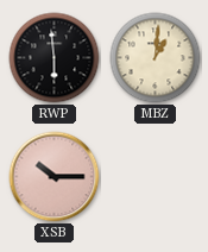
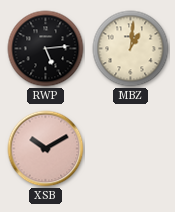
RWP: 5:59 -> 5:14 (46, 49)
XSB: 10:15 -> 10:10 (46, 149)
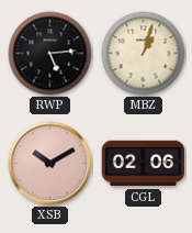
MBZ: 1:01 -> 1:03 (144, 54)
CGL: none -> 02:06 (144, 164)
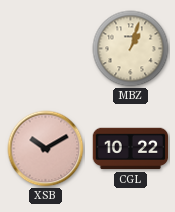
RWP: 5:14 -> none (50, 54)
CGL: 02:06 -> 10:22 (131, 149)
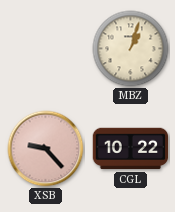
XSB: 10:10 -> 9:23 (46, 149)
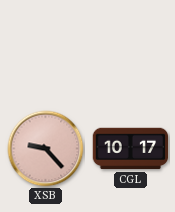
MBZ: 1:03 -> none (131, 49)
CGL: 10:22 -> 10:17 (131, 149)
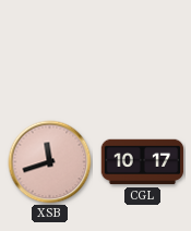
XSB: 9:23 -> 11:42 (50, 162)
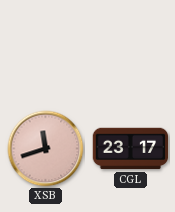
CGL: 10:17 -> 23:17 (131, 149)
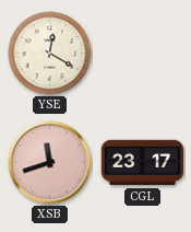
YSE: none -> 12:20 (50, 54)
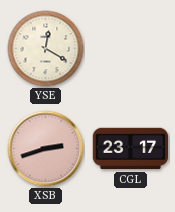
XSB: 11:42 -> 2:42 (46, 149)
